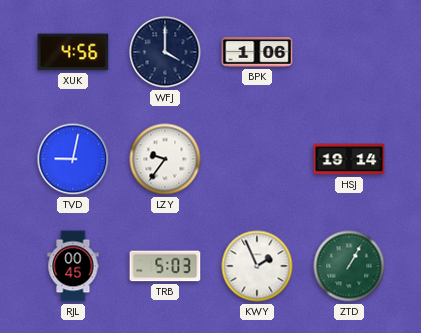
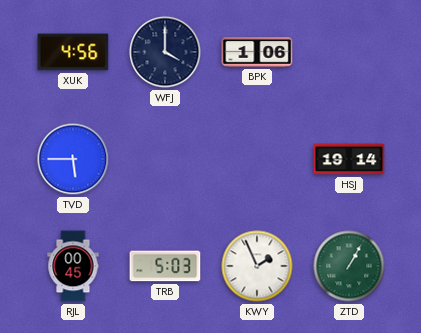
TVD: 9:02 -> 5:45 (73, 159)
LZY: 9:36 -> none (165, 159)
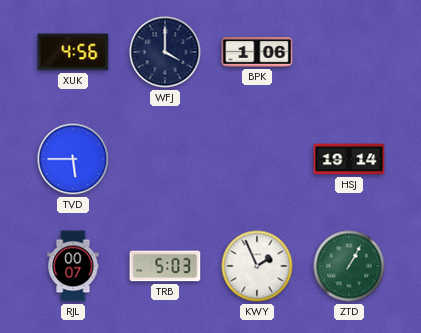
RJL: 00:45 -> 00:07 (73, 266)
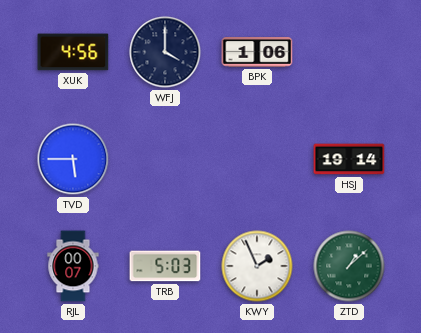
ZTD: 1:05 -> 1:08 (349, 266)
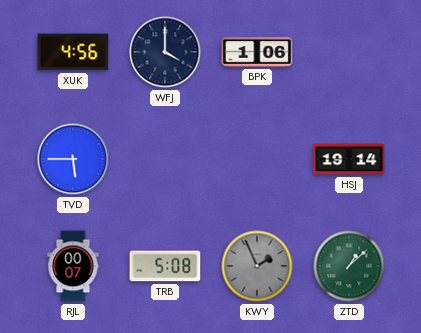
TRB: 5:03 -> 5:08 (165, 266)
KWY dial: white -> grey (257, 266)
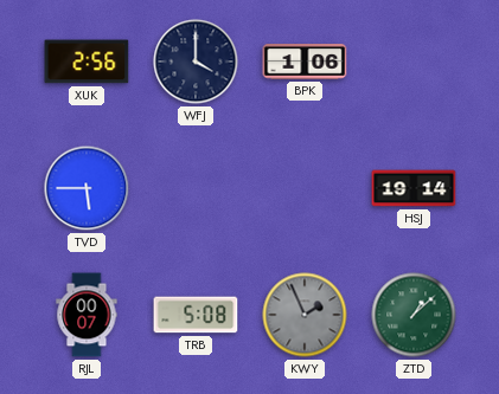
XUK: 4:56 -> 2:56 (87, 62)
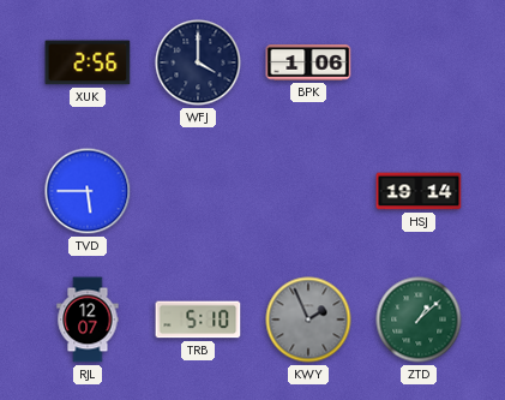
RJL: 00:07 -> 12:07 (88, 320)
TRB: 5:08 -> 5:10 (198, 320)
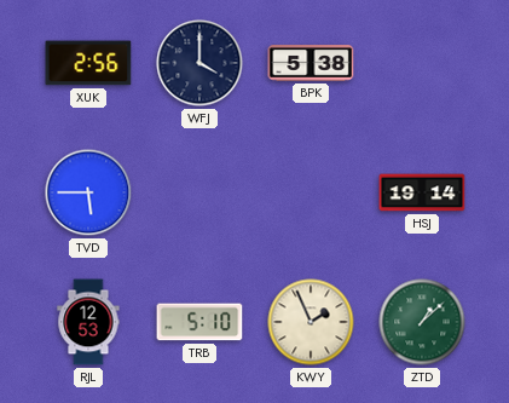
BPK: 1:06 -> 5:38 (311, 63)
RJL: 12:07 -> 12:53 (88, 322)
KWY dial: grey -> cream (311, 322)
